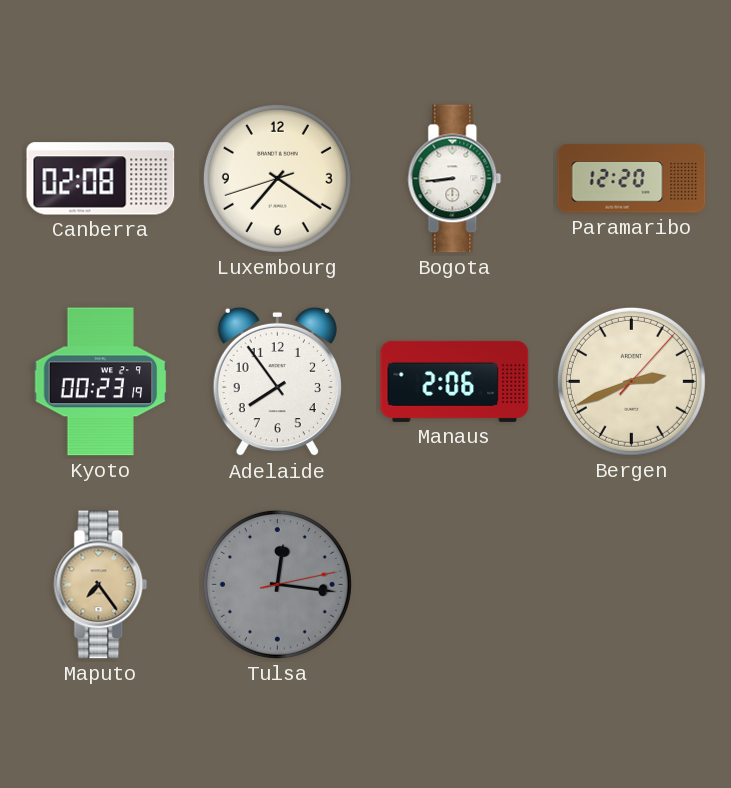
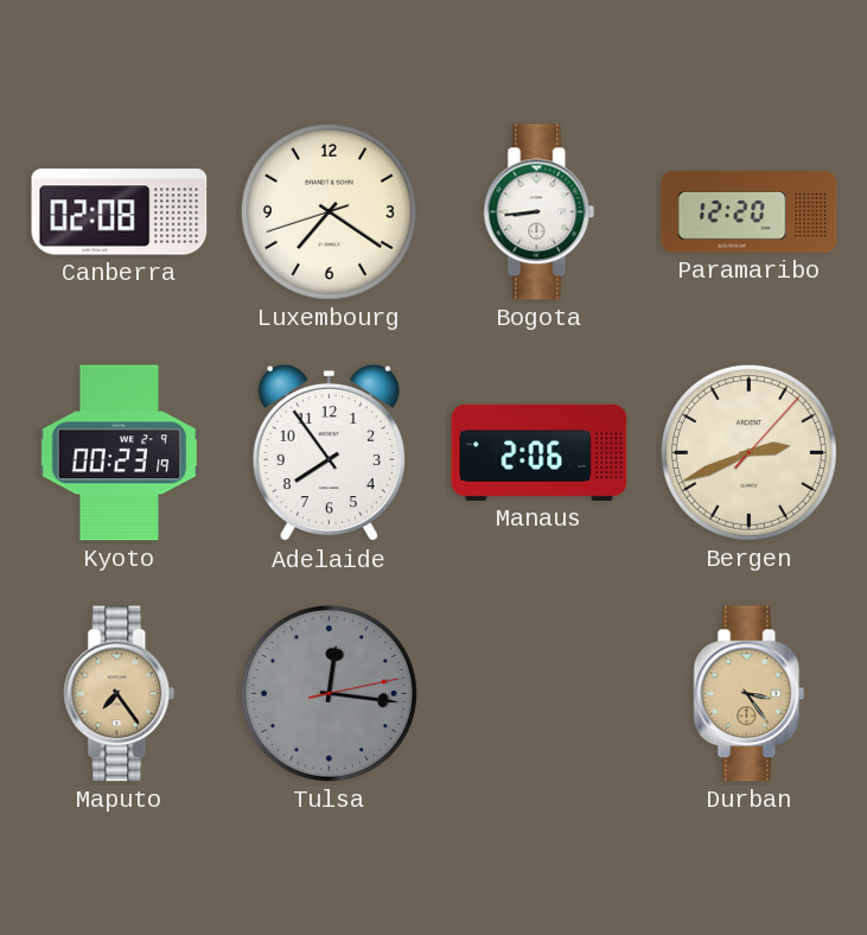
Durban: none -> 3:24 (750, 694)
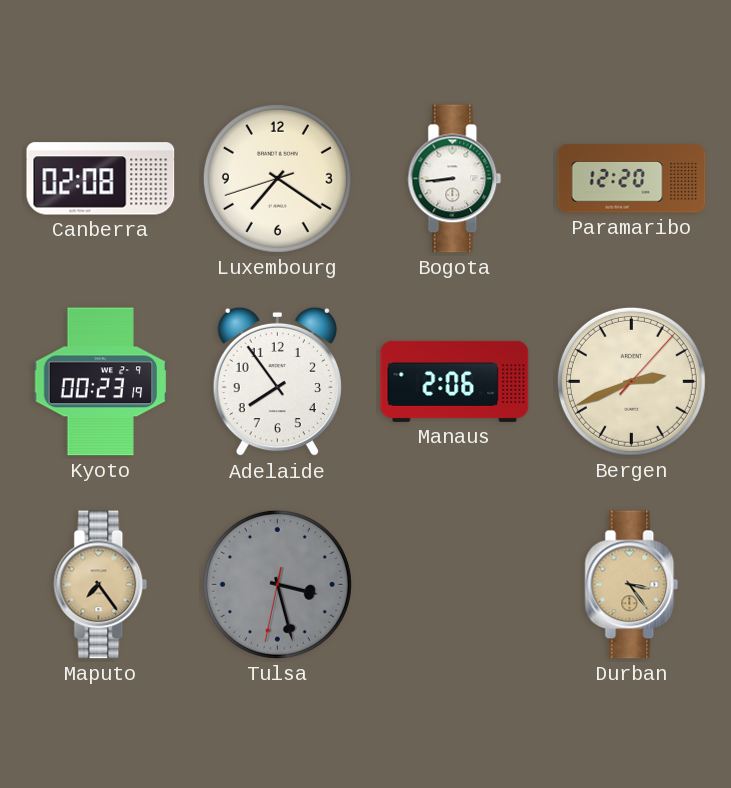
Tulsa: 12:16 -> 3:27 (277, 584)
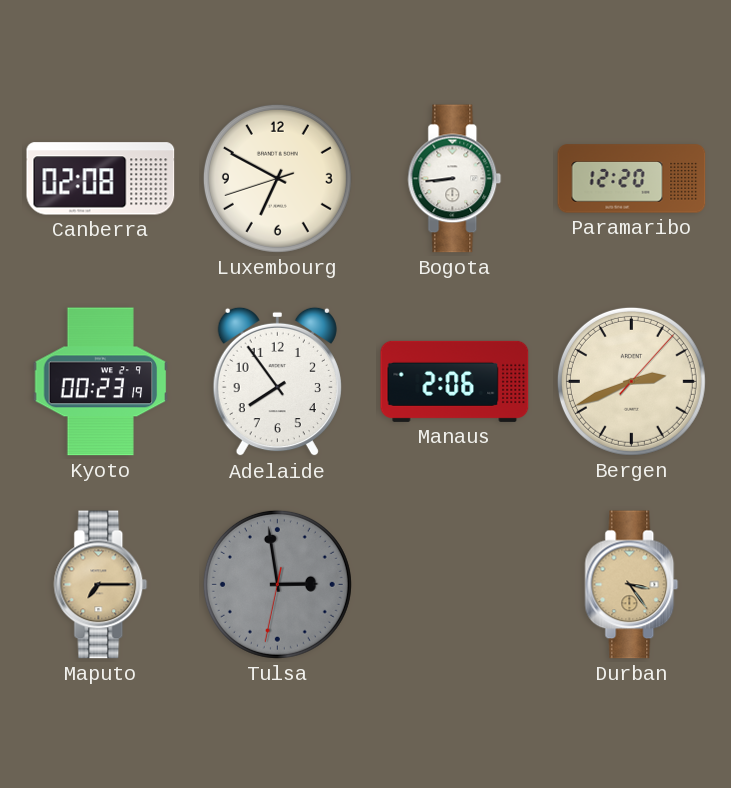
Luxembourg: 7:20 -> 6:49 (277, 178)
Maputo: 7:24 -> 7:15 (101, 585)
Tulsa: 3:27 -> 2:58 (277, 584)
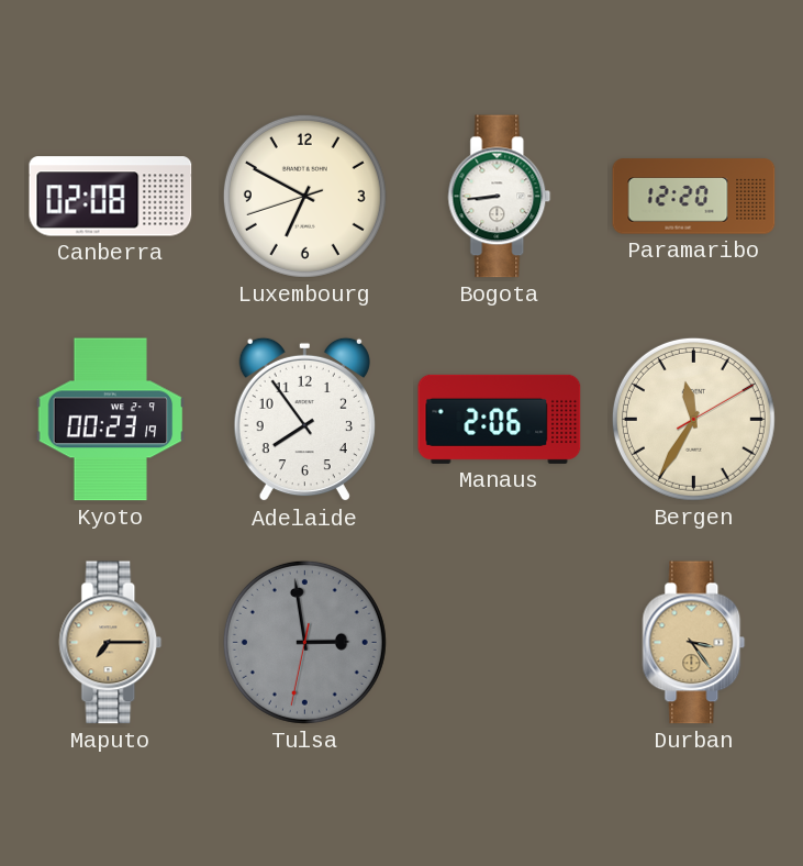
Bergen: 2:41 -> 11:35 (693, 419)
